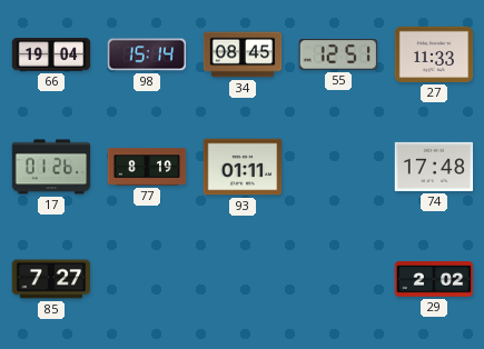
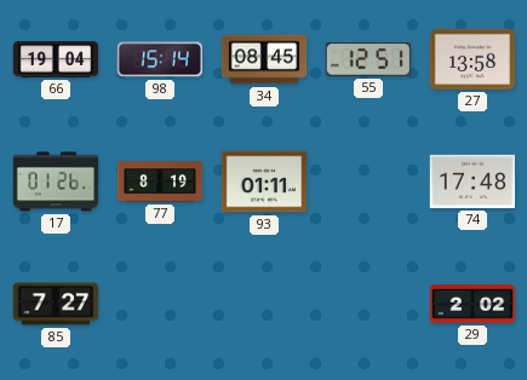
27: 11:33 -> 13:58 (472, 59)
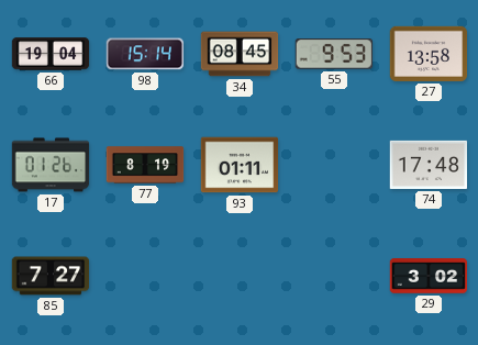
55: 12:51 -> 9:53 (333, 55)
29: 2:02 -> 3:02 (429, 277)
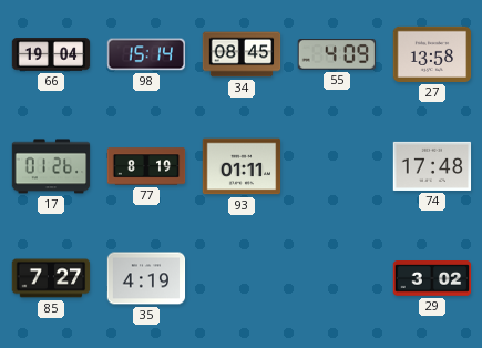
55: 9:53 -> 4:09 (336, 55)
35: none -> 4:19 (146, 278)
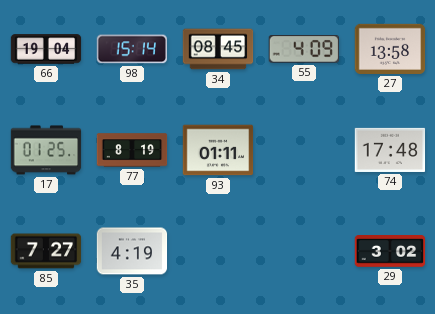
17: 01:26 -> 01:25 (46, 150)
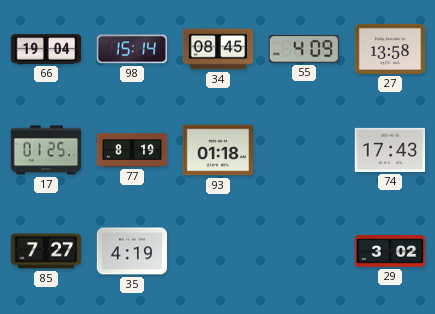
93: 01:11 -> 01:18 (218, 150)
74: 17:48 -> 17:43 (390, 150)
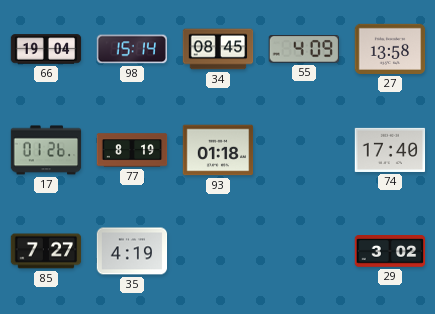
17: 01:25 -> 01:26 (46, 150)
74: 17:43 -> 17:40 (390, 150)
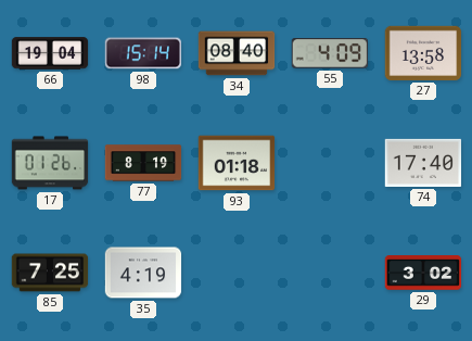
34: 08:45 -> 08:40 (237, 53)
85: 7:27 -> 7:25 (50, 273)
